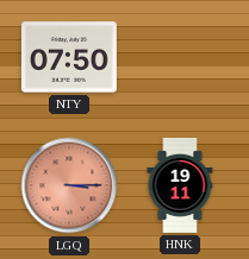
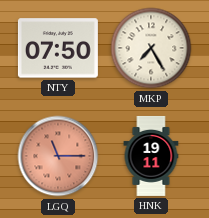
MKP: none -> 7:25 (151, 48)
LGQ: 3:15 -> 11:15 (58, 156)
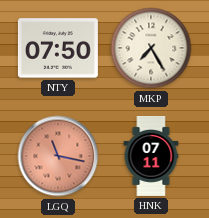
LGQ: 11:15 -> 11:17 (58, 156)
HNK: 19:11 -> 07:11 (151, 156)
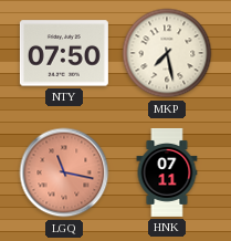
MKP: 7:25 -> 7:28 (167, 53)
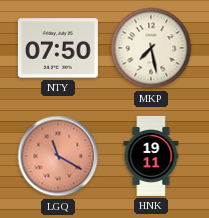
LGQ: 11:17 -> 11:20 (58, 156)
HNK: 07:11 -> 19:11 (151, 156)
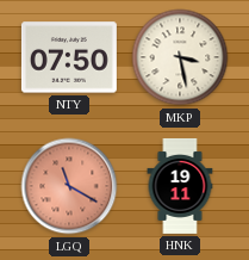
MKP: 7:28 -> 3:28 (180, 57)
